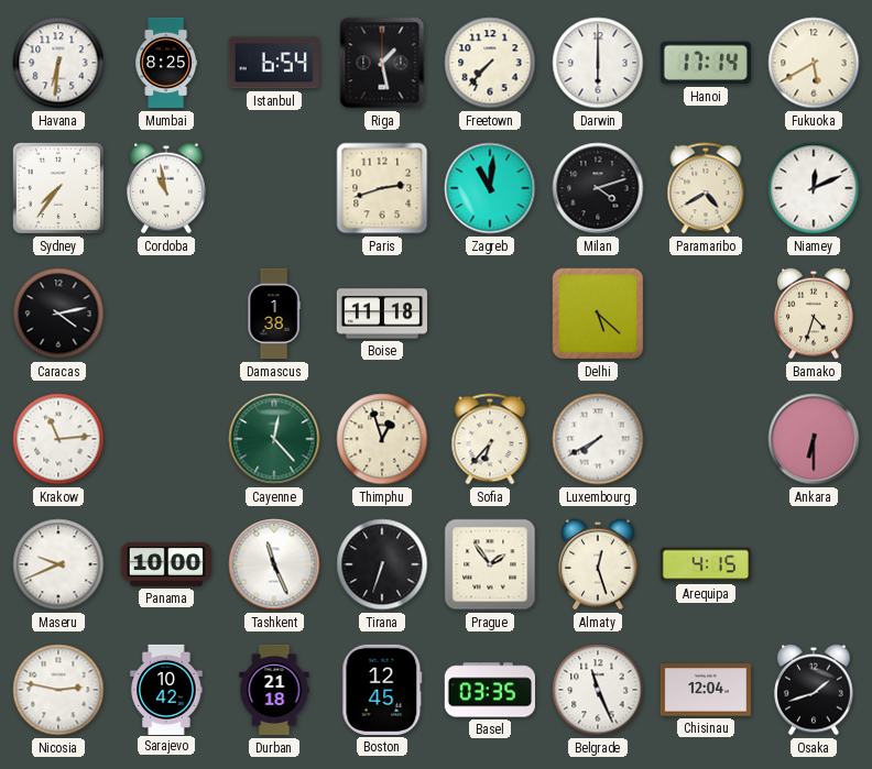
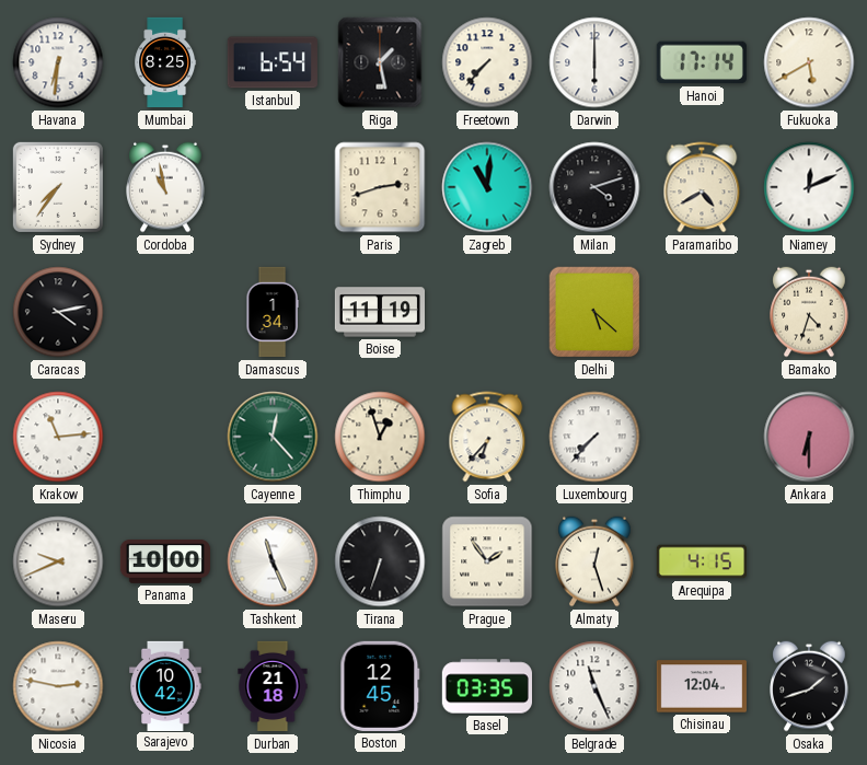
Damascus: 1:38 -> 1:34 (273, 312)
Boise: 11:18 -> 11:19 (379, 312)
Luxembourg: 7:40 -> 7:37 (594, 437)
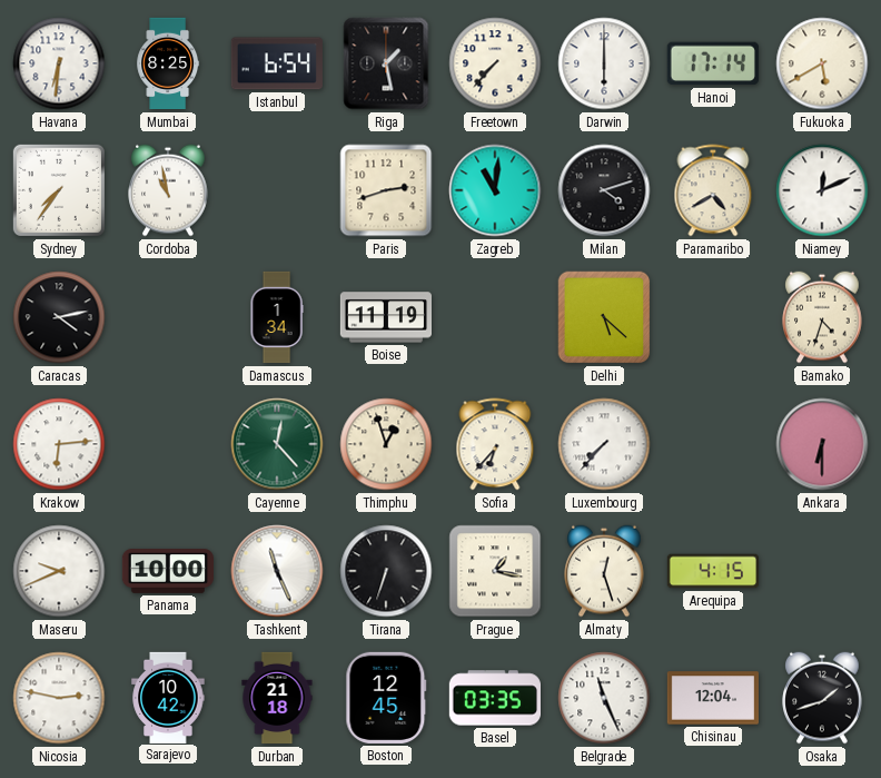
Krakow: 11:14 -> 6:14 (59, 444)
Prague: 1:54 -> 1:17 (495, 571)
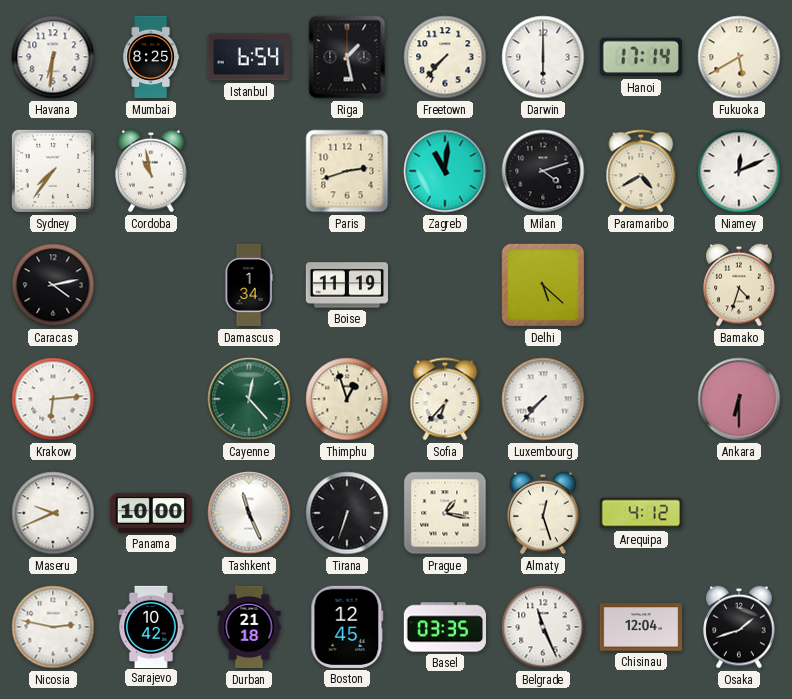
Arequipa: 4:15 -> 4:12 (640, 513)
